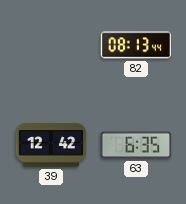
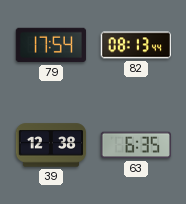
79: none -> 17:54 (51, 45)
39: 12:42 -> 12:38 (51, 145)
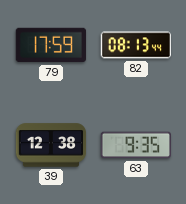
79: 17:54 -> 17:59 (51, 45)
63: 6:35 -> 9:35 (136, 145)
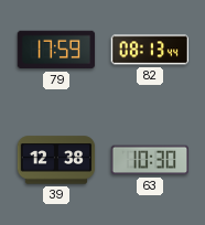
63: 9:35 -> 10:30 (150, 160)
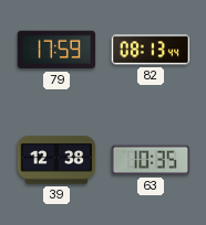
63: 10:30 -> 10:35 (151, 160)
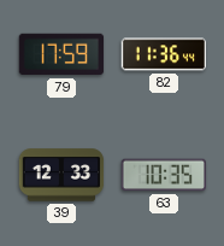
82: 08:13 -> 11:36 (163, 54)
39: 12:38 -> 12:33 (61, 175)
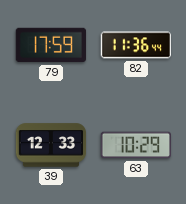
63: 10:35 -> 10:29 (136, 145)
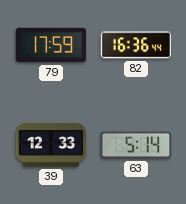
82: 11:36 -> 16:36 (135, 45)
63: 10:29 -> 5:14 (136, 145)
